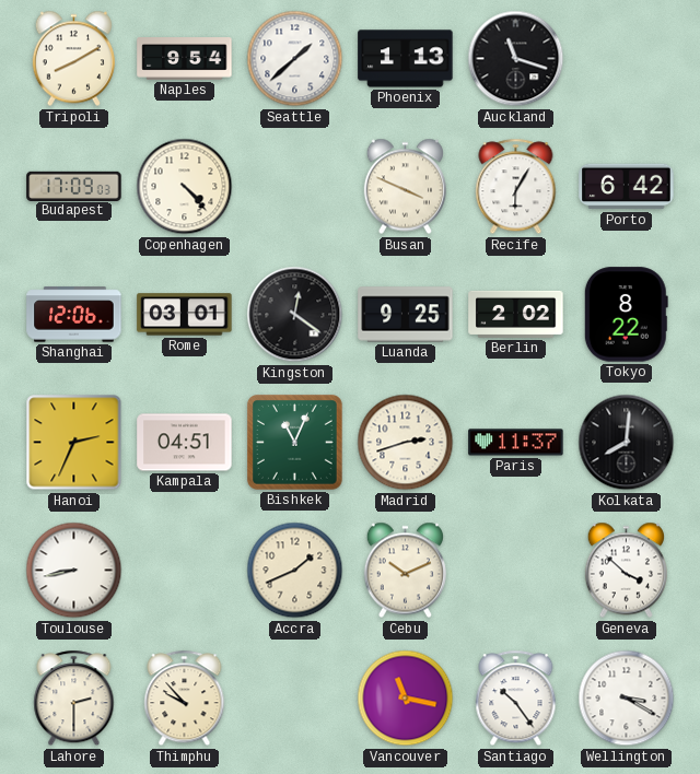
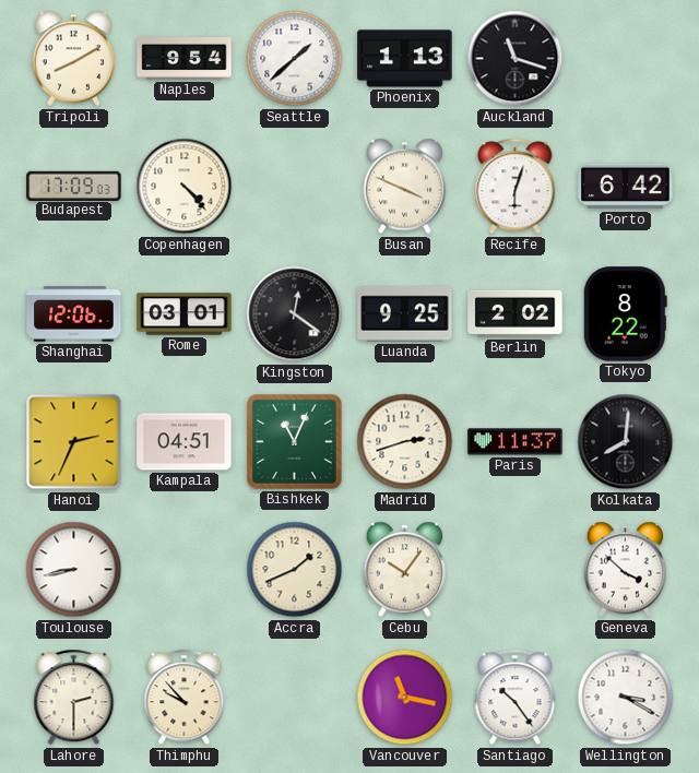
Recife: 6:05 -> 6:03 (516, 187)
Cebu: 10:11 -> 10:06 (404, 570)
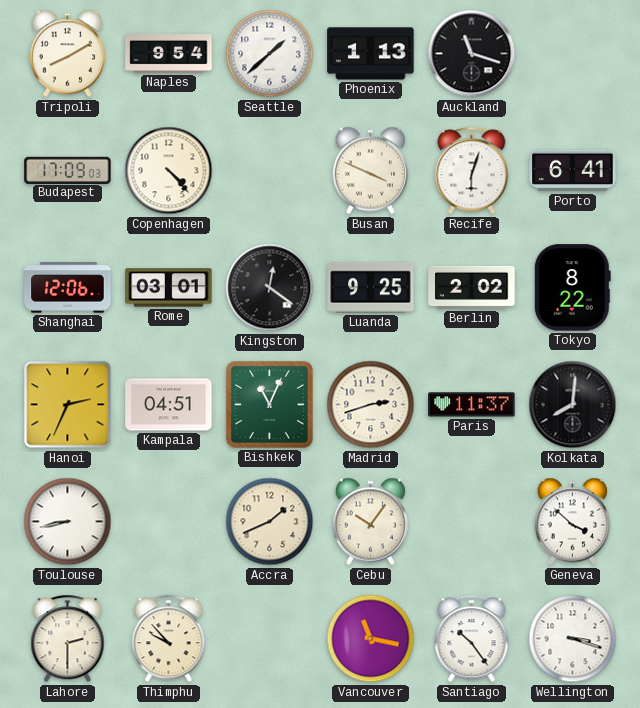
Porto: 6:42 -> 6:41 (573, 171)
Wellington: 3:20 -> 3:18 (573, 639)
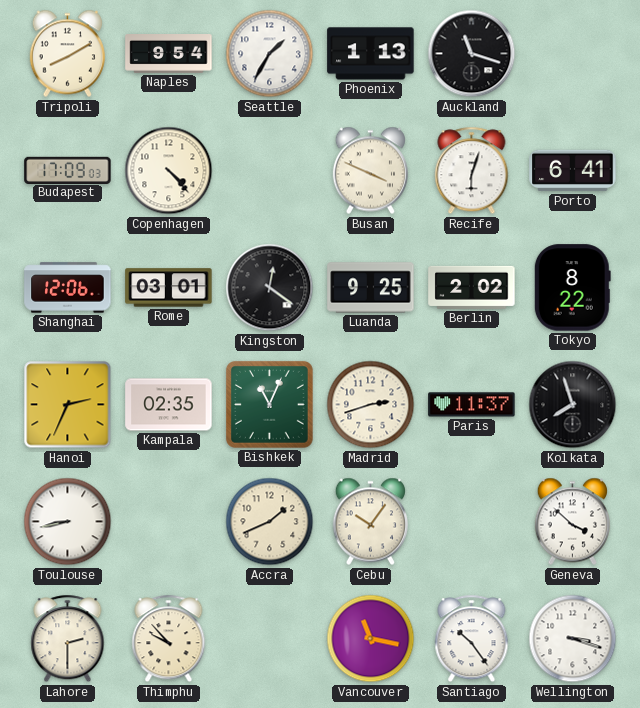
Seattle: 1:38 -> 1:35 (270, 54)
Kampala: 04:51 -> 02:35 (169, 405)
Kolkata: 8:01 -> 7:57 (573, 405)
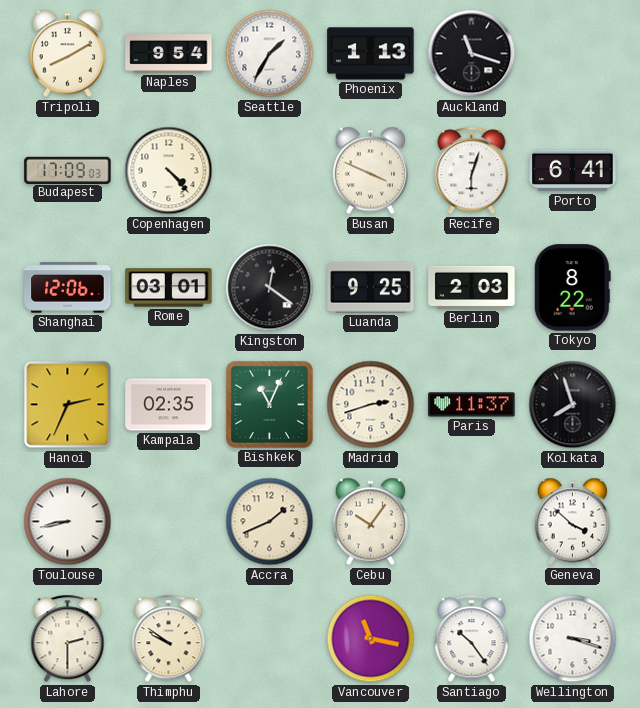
Berlin: 2:02 -> 2:03 (472, 287)
Thimphu: 9:53 -> 9:51 (169, 639)
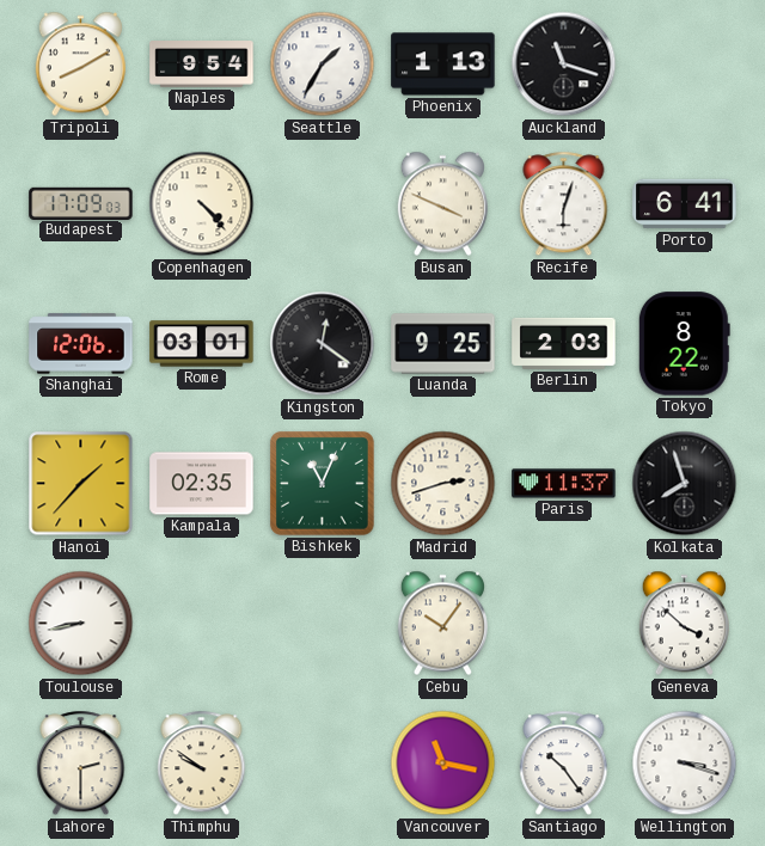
Hanoi: 2:34 -> 1:37 (81, 484)
Accra: 1:41 -> none (270, 522)
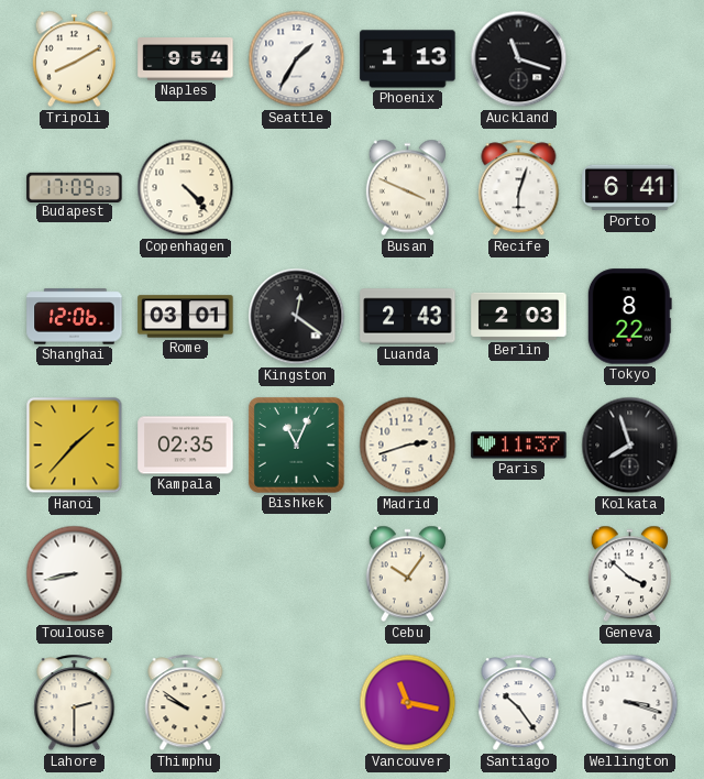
Luanda: 9:25 -> 2:43 (408, 317)
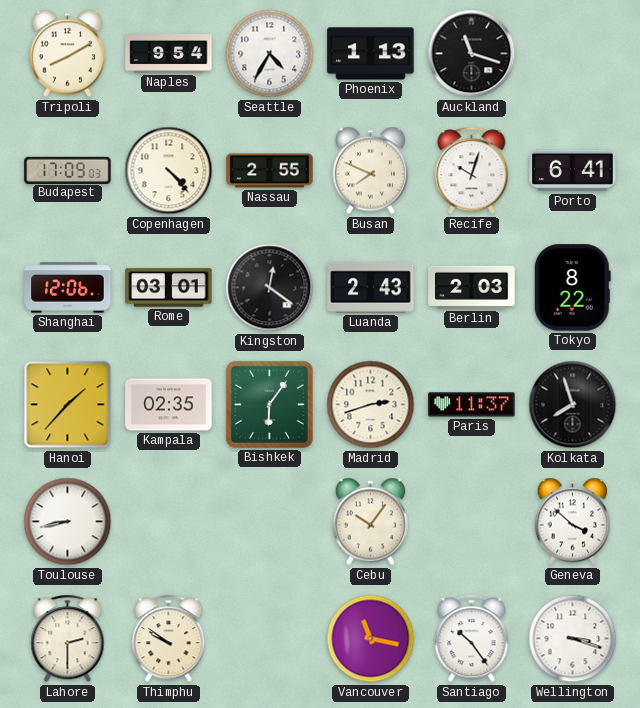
Seattle: 1:35 -> 4:35 (270, 54)
Nassau: none -> 2:55 (270, 171)
Busan: 3:49 -> 7:49 (370, 171)
Recife: 6:03 -> 10:03 (472, 171)
Bishkek: 11:04 -> 6:06 (269, 404)
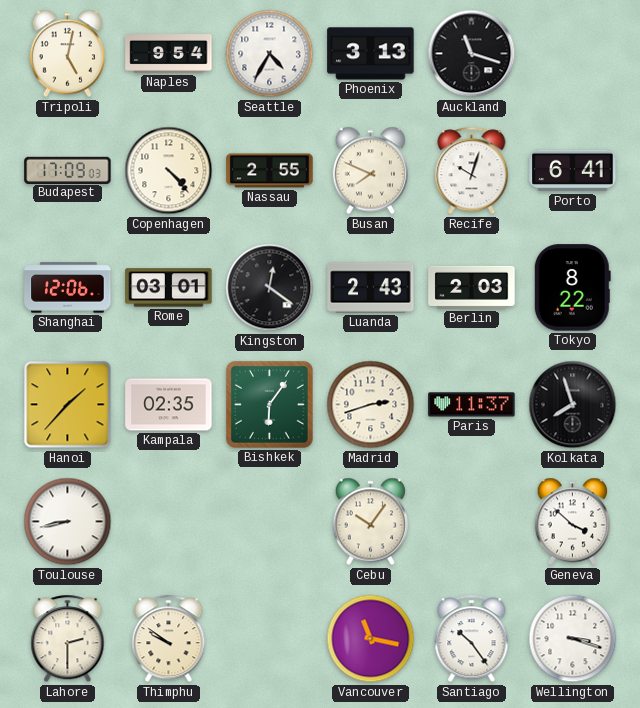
Tripoli: 8:10 -> 5:02 (67, 54)
Phoenix: 1:13 -> 3:13 (371, 54)
